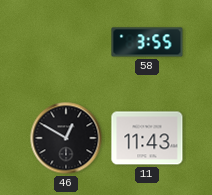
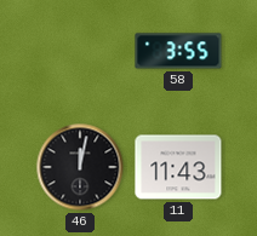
46: 12:50 -> 12:02 (80, 167)
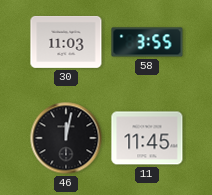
30: none -> 11:03 (66, 42)
11: 11:43 -> 11:45 (147, 138)
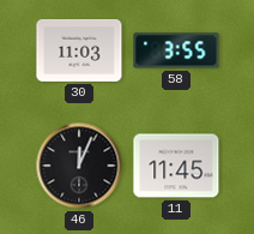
46: 12:02 -> 12:04 (79, 166)
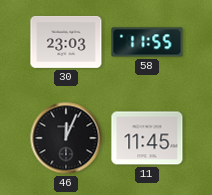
30: 11:03 -> 23:03 (66, 42)
58: 3:55 -> 11:55 (147, 42)
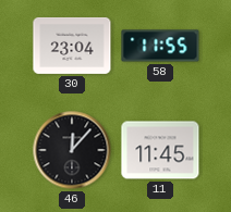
30: 23:03 -> 23:04 (72, 46)
46: 12:04 -> 12:07 (72, 150)
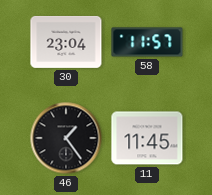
58: 11:55 -> 11:57 (147, 42)
46: 12:07 -> 1:24 (66, 138)
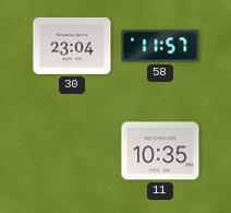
46: 1:24 -> none (66, 138)
11: 11:45 -> 10:35 (160, 151)
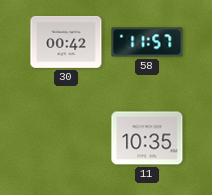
30: 23:04 -> 00:42 (66, 42)
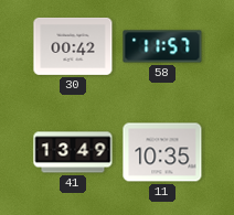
41: none -> 13:49 (73, 152)
